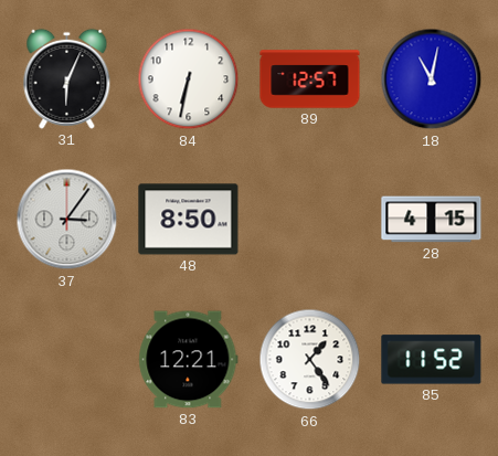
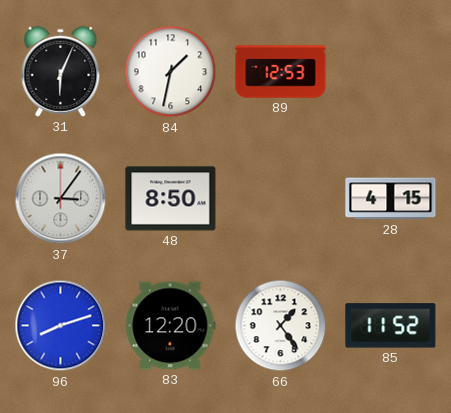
84: 6:32 -> 1:32 (171, 72)
89: 12:57 -> 12:53 (281, 72)
18: 11:02 -> none (432, 79)
96: none -> 8:12 (61, 326)
83: 12:21 -> 12:20 (171, 326)
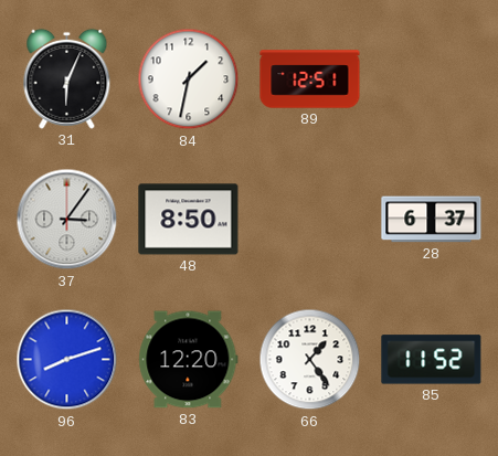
89: 12:53 -> 12:51 (310, 79)
28: 4:15 -> 6:37 (432, 220)
